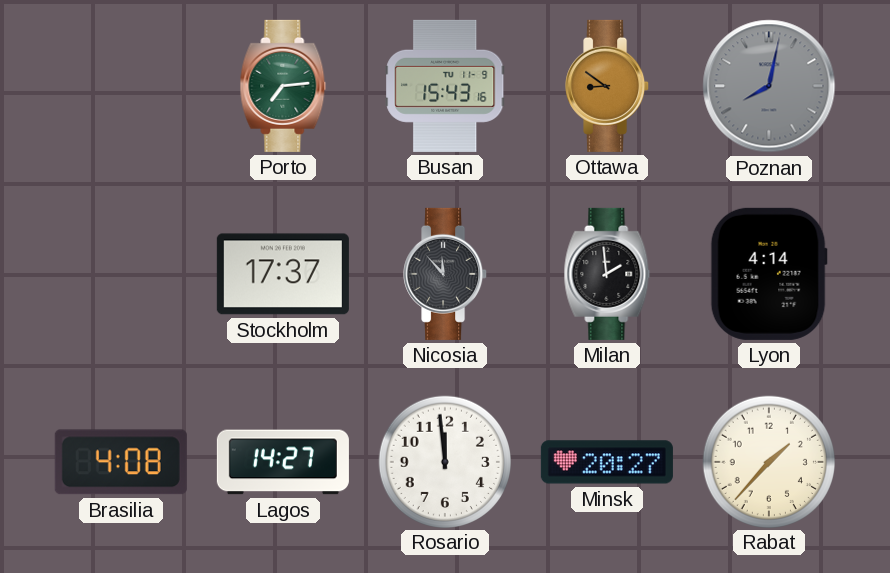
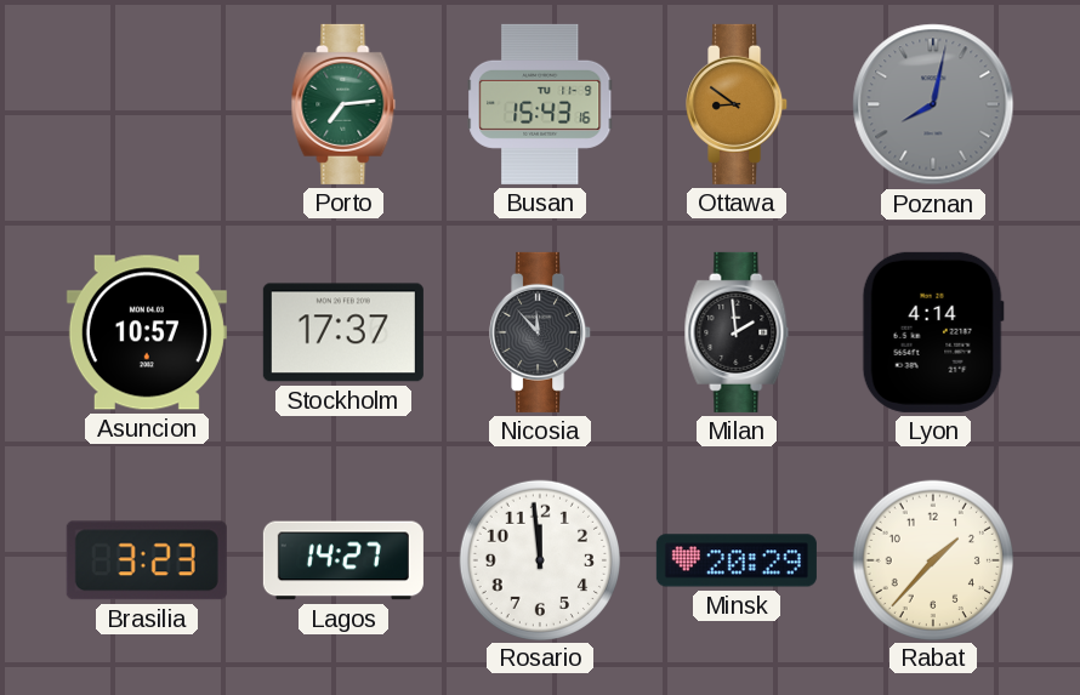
Asuncion: none -> 10:57 (147, 332)
Brasilia: 4:08 -> 3:23 (147, 560)
Minsk: 20:27 -> 20:29 (737, 560)
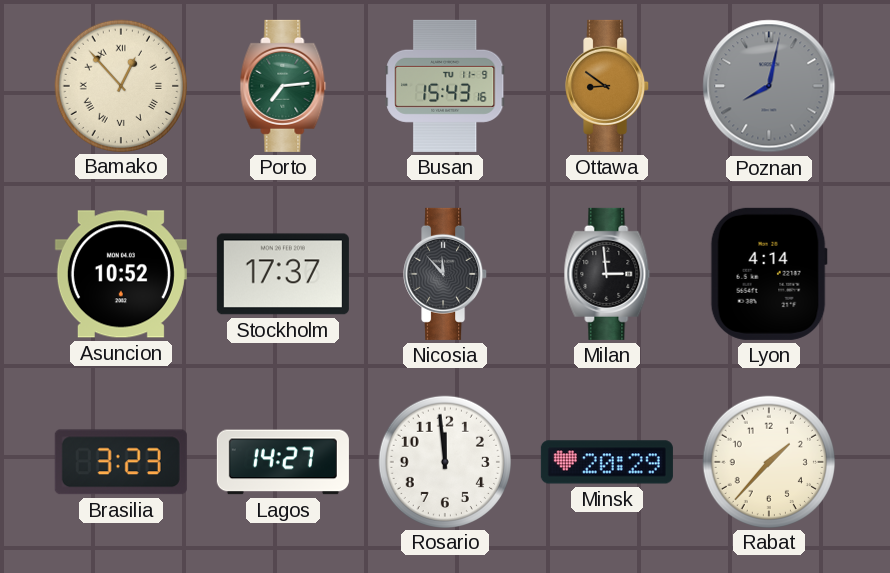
Bamako: none -> 12:53 (120, 85)
Asuncion: 10:57 -> 10:52 (121, 274)
Milan: 1:59 -> 2:59 (607, 274)
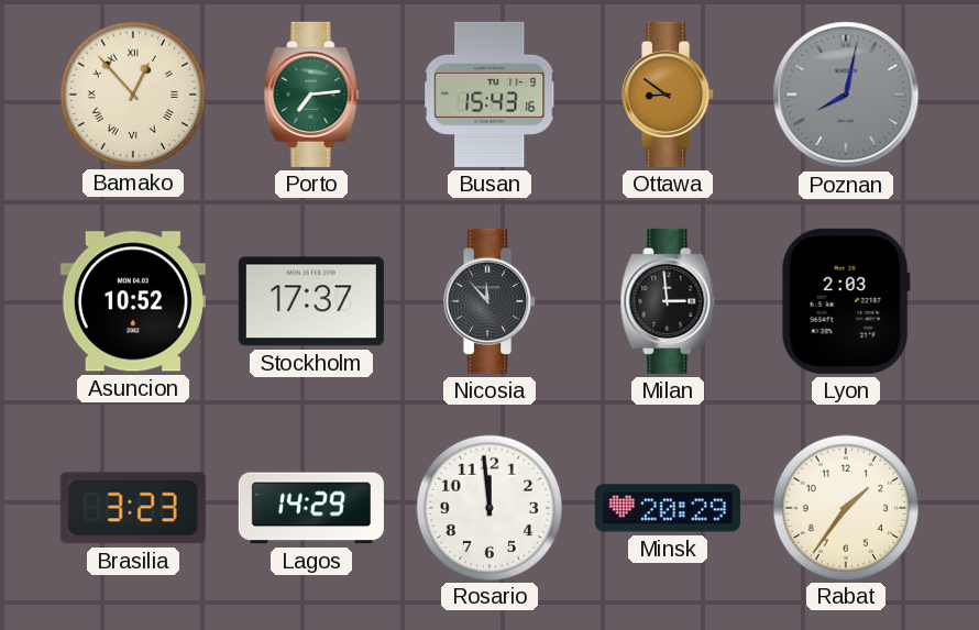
Lyon: 4:14 -> 2:03 (846, 301)
Lagos: 14:27 -> 14:29 (311, 508)
Rabat: 1:37 -> 1:36 (845, 507)
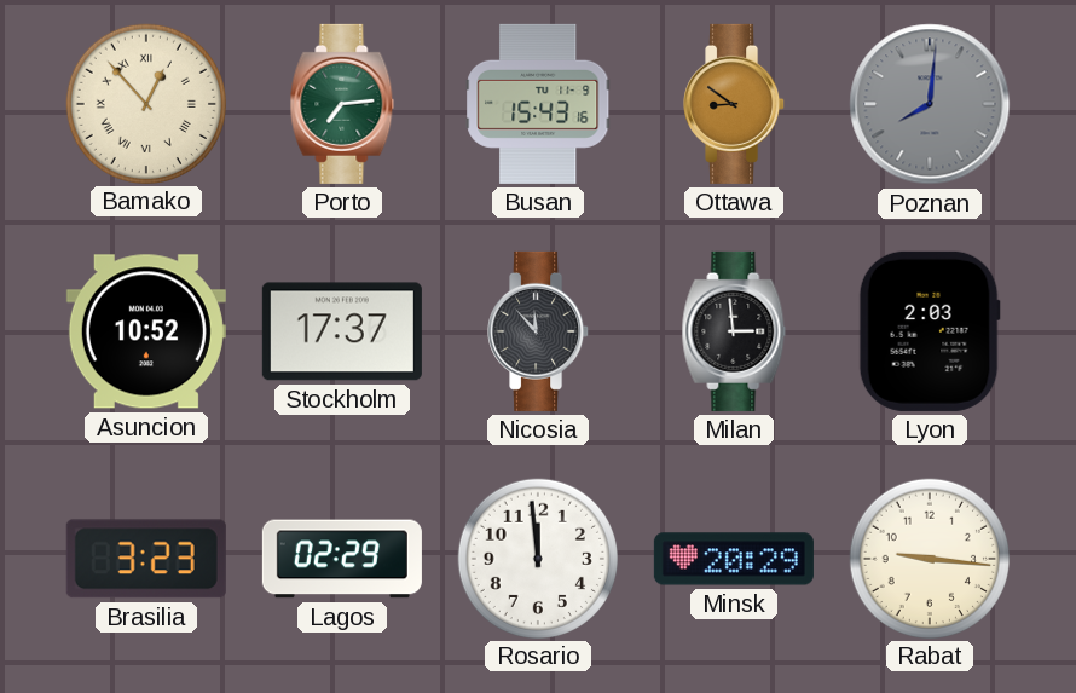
Poznan: 8:02 -> 8:01 (930, 104)
Lagos: 14:29 -> 02:29 (342, 559)
Rabat: 1:36 -> 9:16 (929, 558)
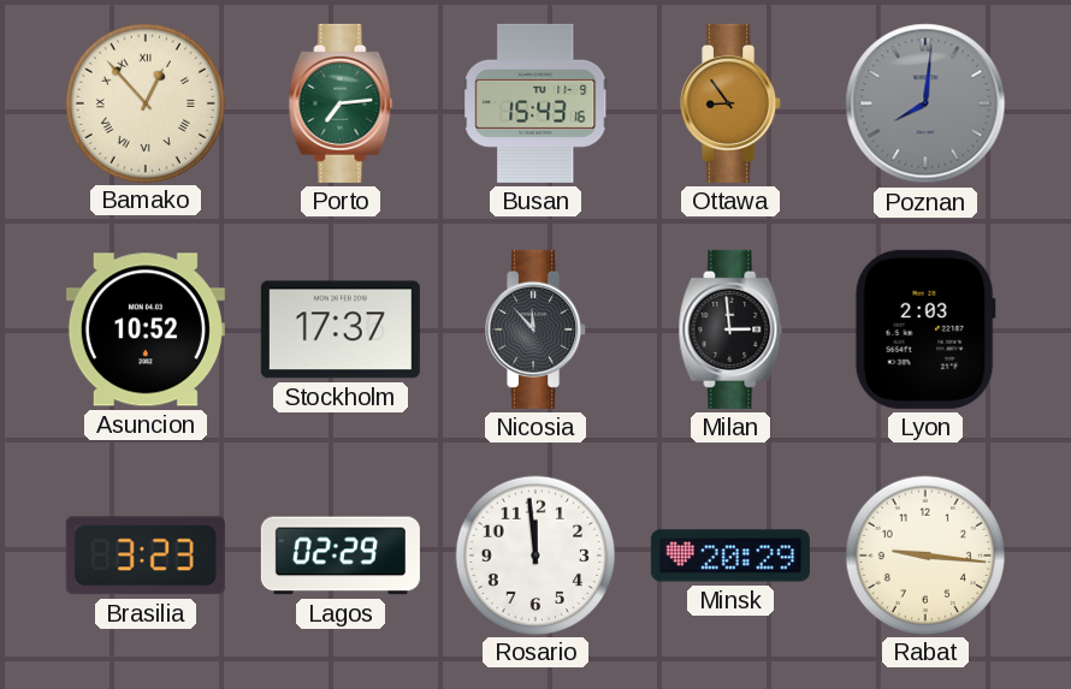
Ottawa: 8:51 -> 8:54 (732, 103)
